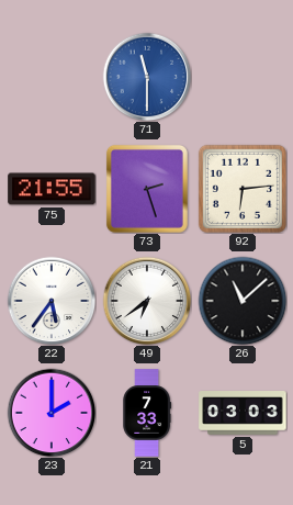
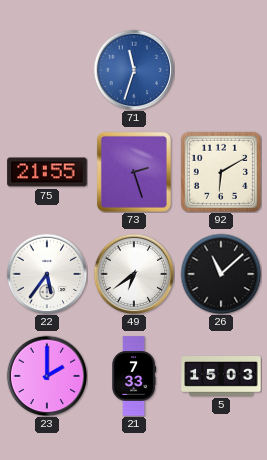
71: 11:30 -> 11:33 (134, 70)
92: 6:14 -> 6:10 (221, 172)
5: 03:03 -> 15:03 (221, 377)
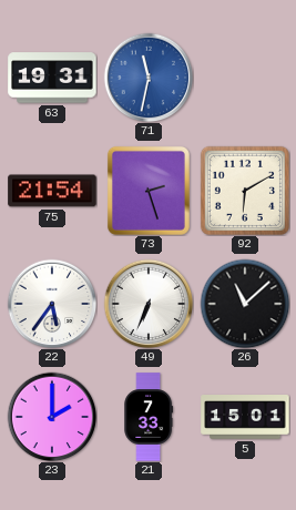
63: none -> 19:31 (52, 78)
71: 11:33 -> 11:32 (149, 78)
75: 21:55 -> 21:54 (52, 191)
49: 6:39 -> 6:34 (149, 304)
5: 15:03 -> 15:01 (245, 418)
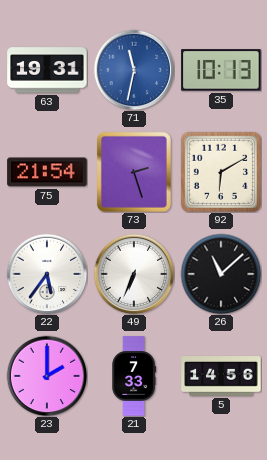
35: none -> 10:13 (221, 70)
5: 15:01 -> 14:56 (221, 377)
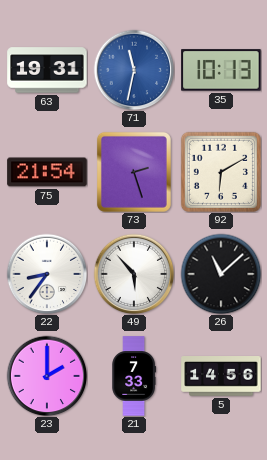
22: 5:36 -> 8:36 (47, 274)
49: 6:34 -> 5:53 (134, 274)
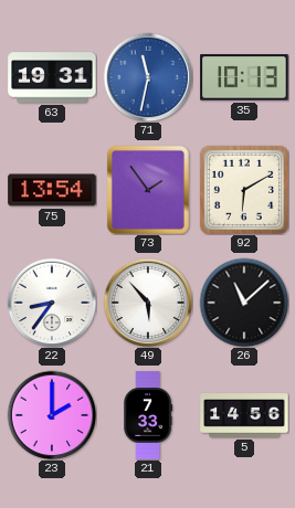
75: 21:54 -> 13:54 (52, 190)
73: 2:27 -> 1:54 (148, 190)
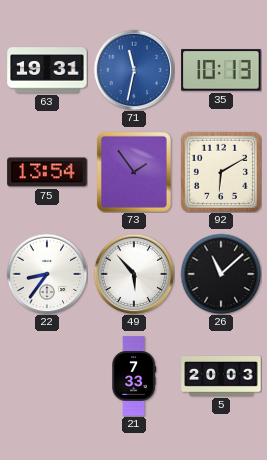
23: 2:00 -> none (52, 415)
5: 14:56 -> 20:03 (221, 377)
